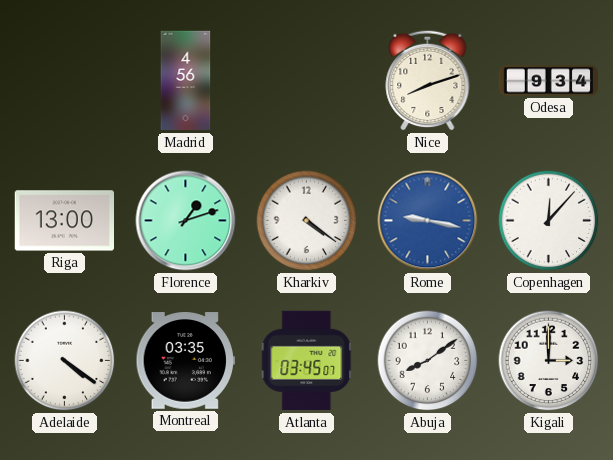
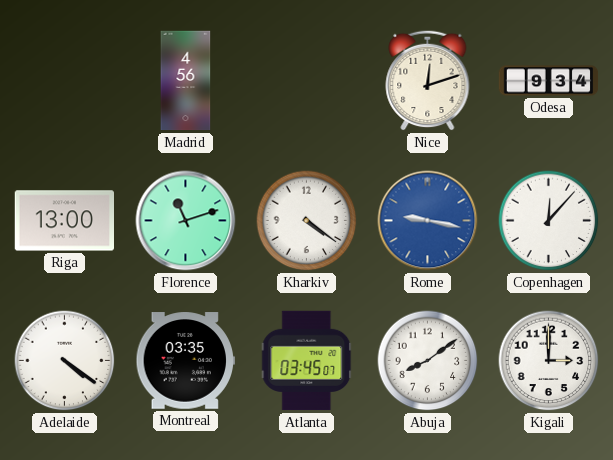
Nice: 8:12 -> 12:12 (428, 80)
Florence: 1:12 -> 11:12 (186, 221)
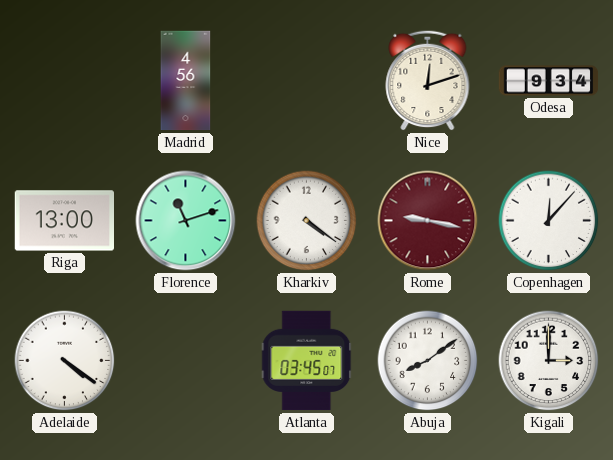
Rome dial: blue -> burgundy (428, 221)
Montreal: 03:35 -> none (185, 361)
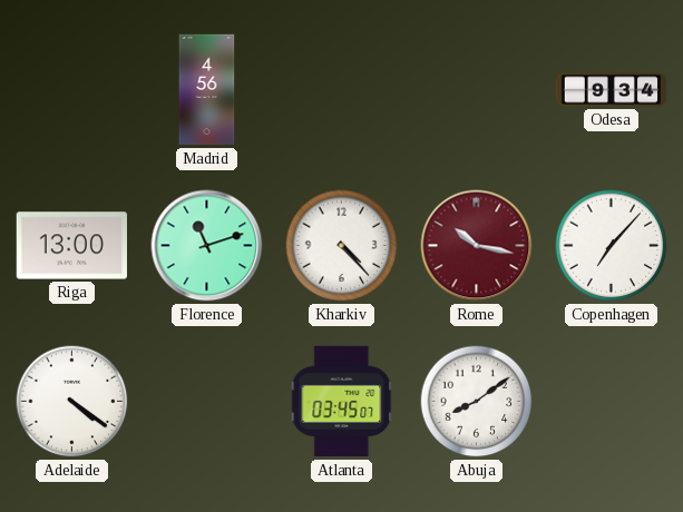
Nice: 12:12 -> none (428, 80)
Kharkiv: 4:21 -> 4:23 (342, 246)
Rome: 9:17 -> 10:17 (477, 246)
Copenhagen: 12:07 -> 7:07 (612, 246)
Kigali: 3:00 -> none (549, 361)
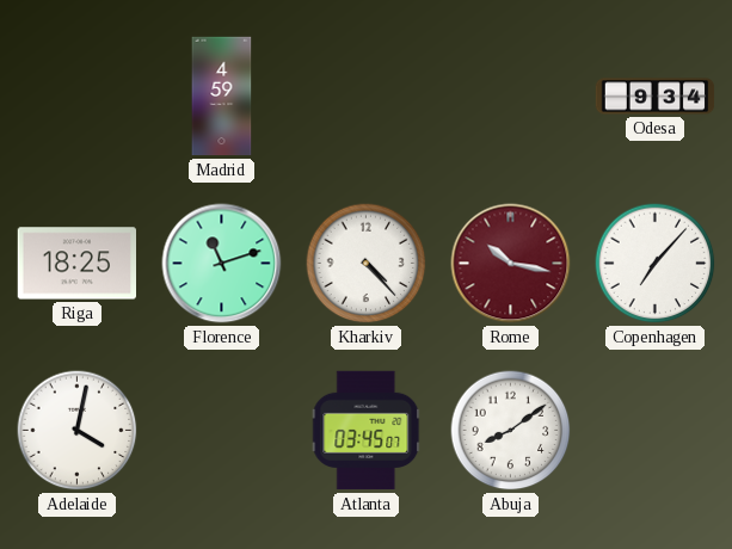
Madrid: 4:56 -> 4:59 (222, 97)
Riga: 13:00 -> 18:25 (76, 264)
Adelaide: 4:21 -> 4:02 (78, 431)
